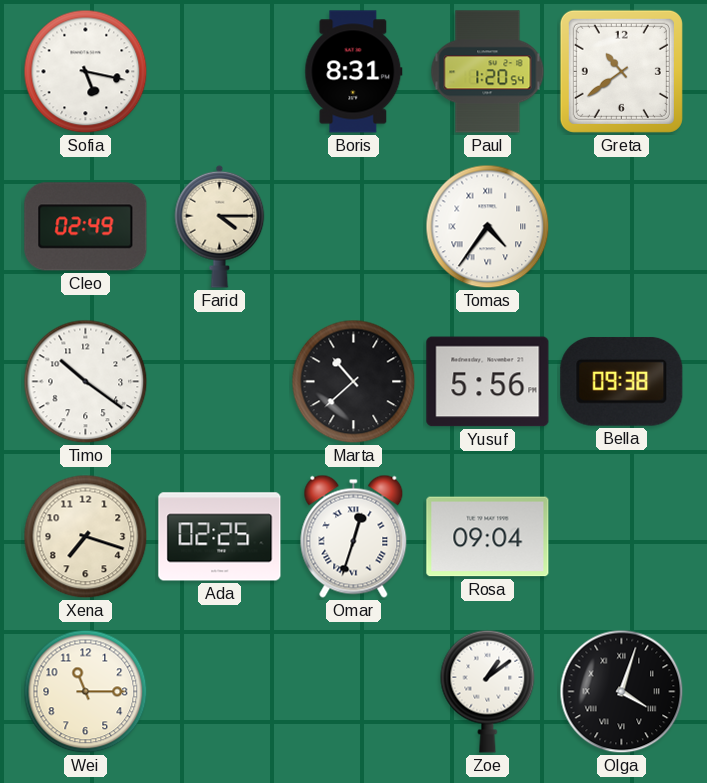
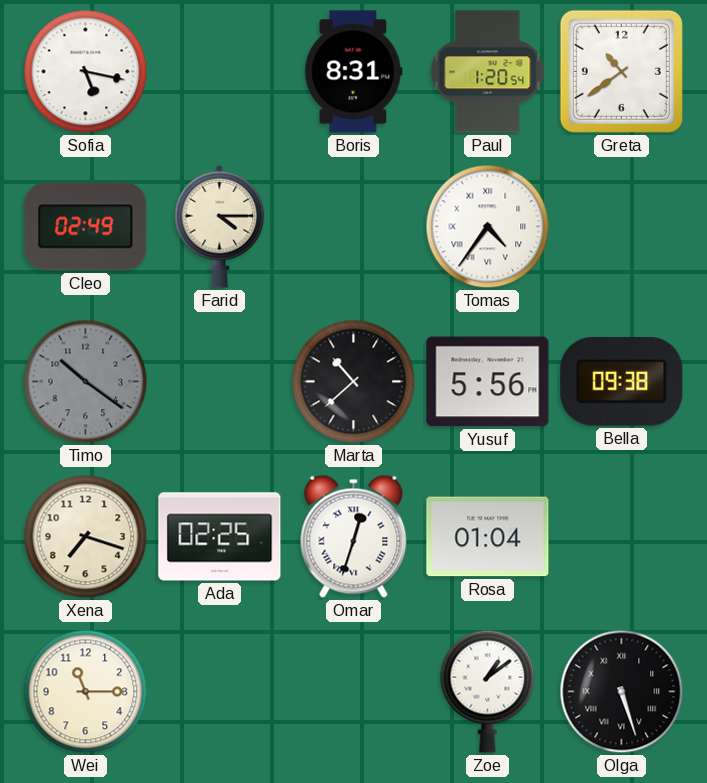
Timo dial: white -> grey (86, 382)
Rosa: 09:04 -> 01:04 (488, 537)
Olga: 4:03 -> 5:27 (622, 692)
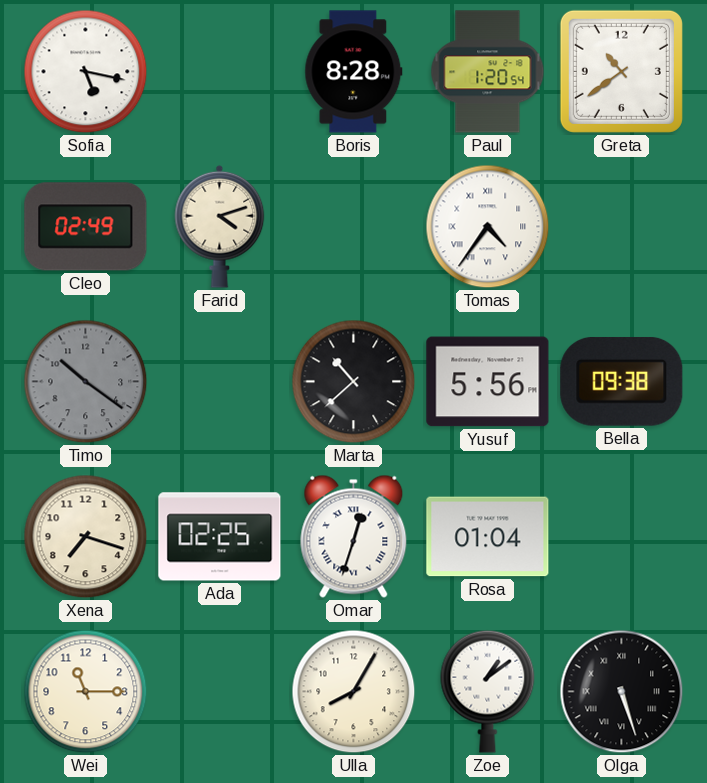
Boris: 8:31 -> 8:28 (354, 72)
Farid: 4:15 -> 4:12 (220, 226)
Ulla: none -> 8:05 (354, 692)
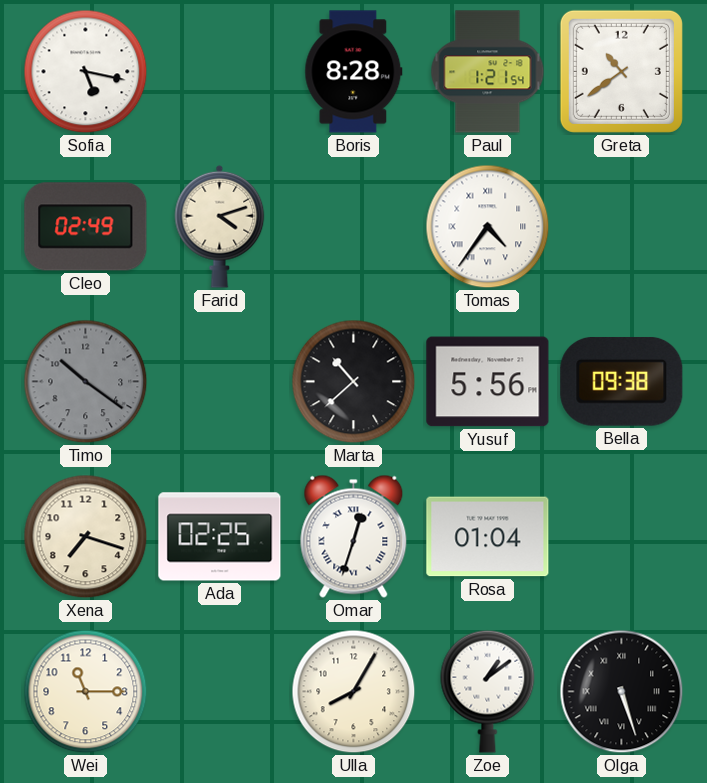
Paul: 1:20 -> 1:21 (488, 72)
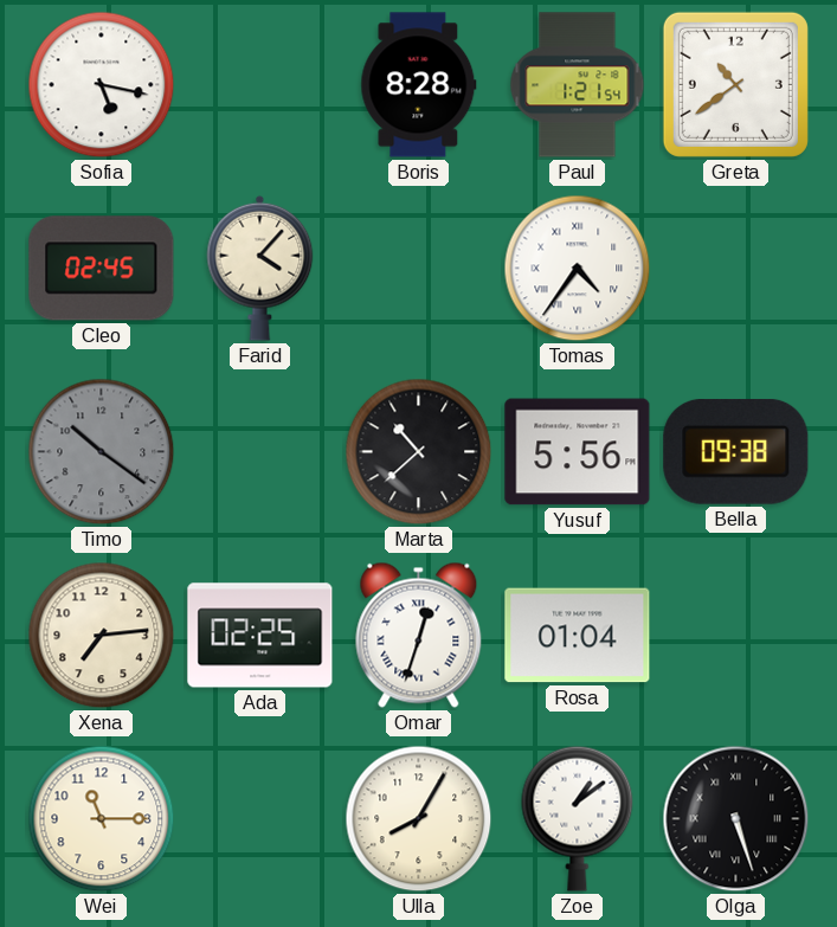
Cleo: 02:49 -> 02:45 (102, 269)
Farid: 4:12 -> 4:07 (260, 268)
Xena: 7:18 -> 7:14 (102, 636)
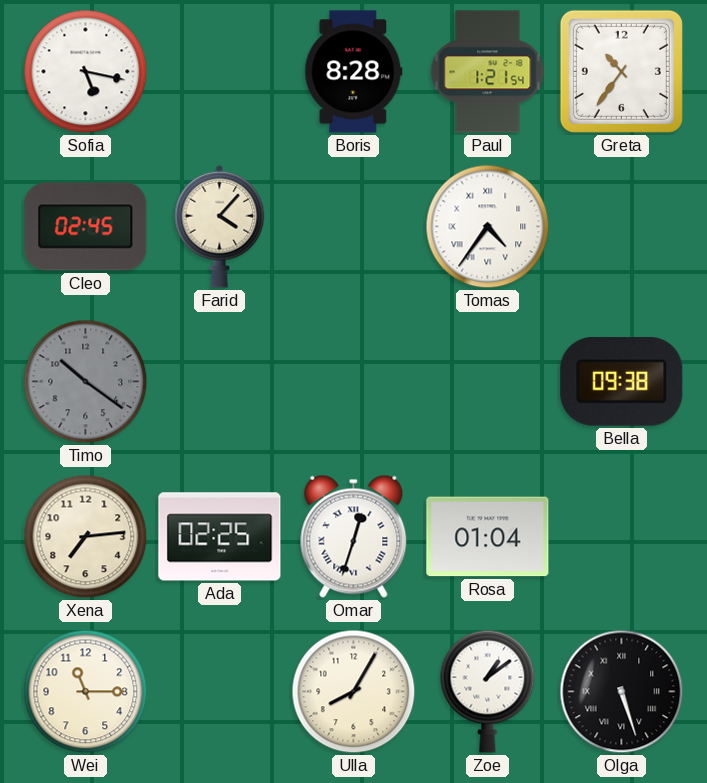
Greta: 10:39 -> 10:36 (621, 71)
Marta: 10:38 -> none (419, 452)
Yusuf: 5:56 -> none (578, 452)
